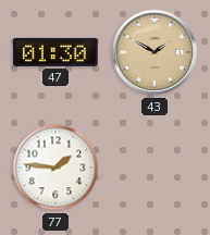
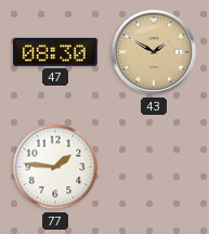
47: 01:30 -> 08:30 (55, 52)
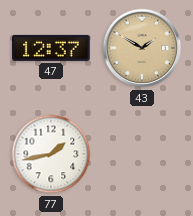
47: 08:30 -> 12:37 (51, 48)
77: 1:46 -> 1:43 (51, 154)
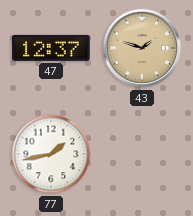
43: 1:50 -> 1:48 (142, 48)
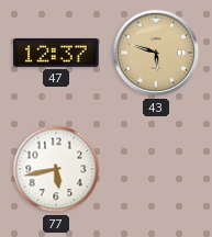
43: 1:48 -> 5:48 (156, 53)
77: 1:43 -> 5:43 (56, 169)
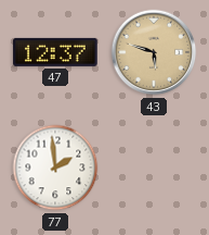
77: 5:43 -> 1:59 (55, 168)
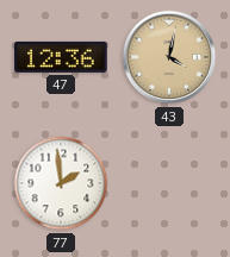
47: 12:37 -> 12:36 (61, 57)
43: 5:48 -> 4:02 (169, 57)
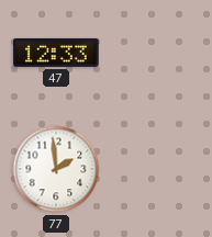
47: 12:36 -> 12:33 (56, 53)
43: 4:02 -> none (169, 57)
